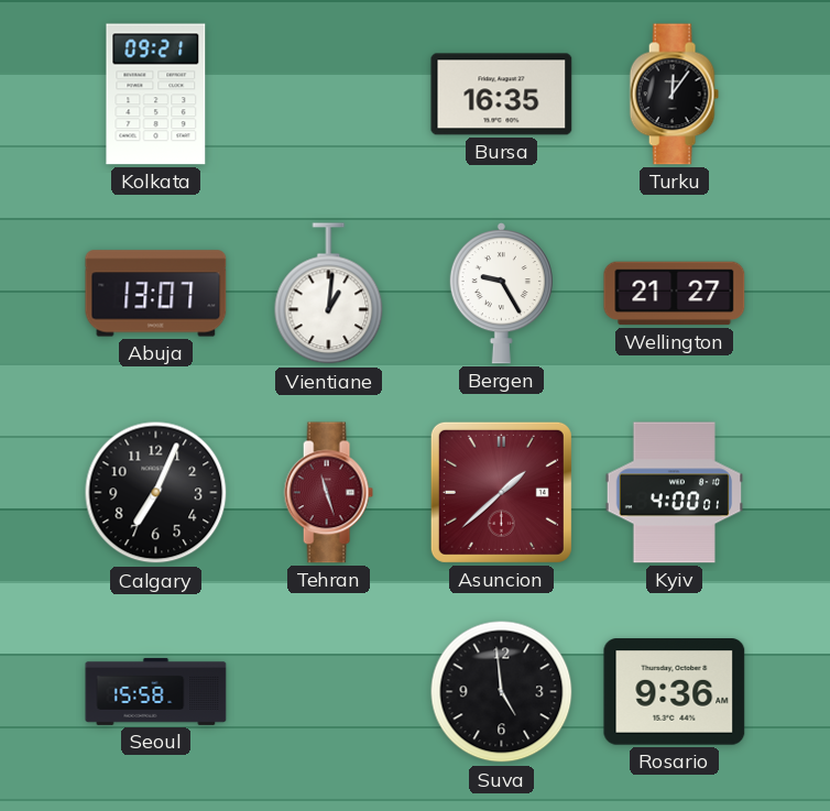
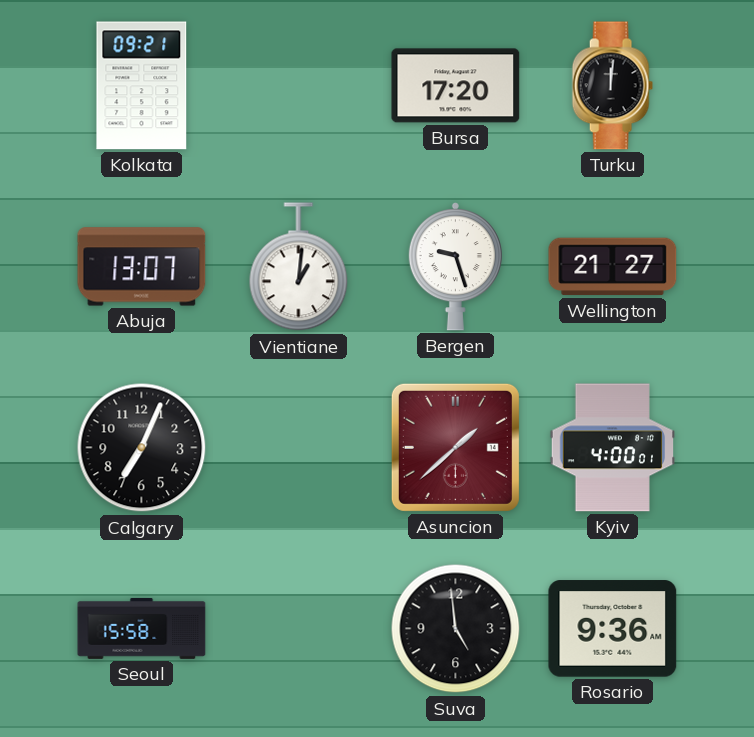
Bursa: 16:35 -> 17:20 (456, 86)
Turku: 12:06 -> 12:01 (612, 86)
Bergen: 9:25 -> 9:27 (455, 267)
Tehran: 11:27 -> none (328, 493)
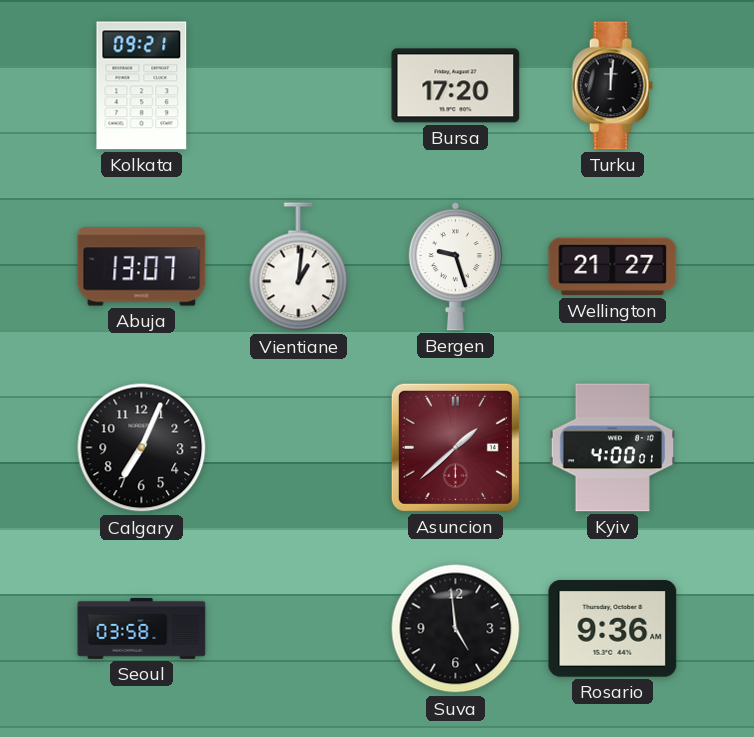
Seoul: 15:58 -> 03:58 (142, 628)
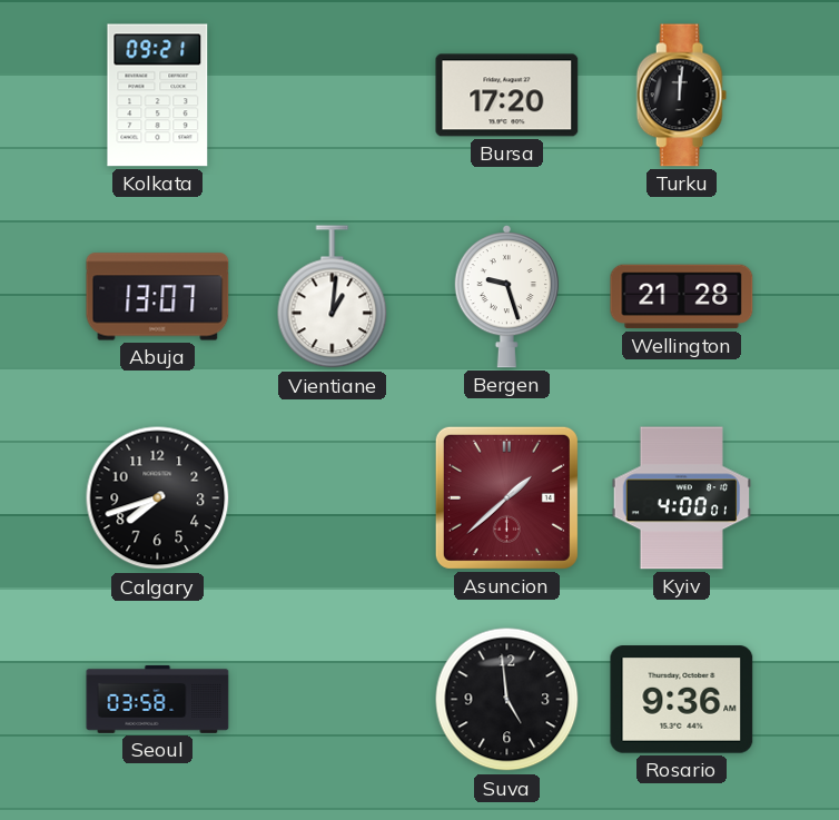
Wellington: 21:27 -> 21:28 (682, 297)
Calgary: 7:04 -> 7:42 (158, 498)
